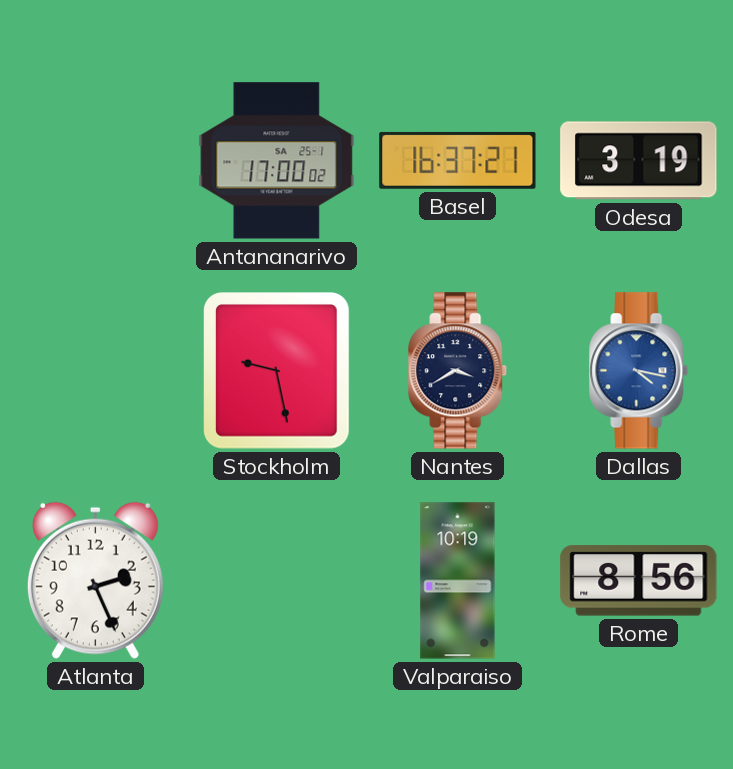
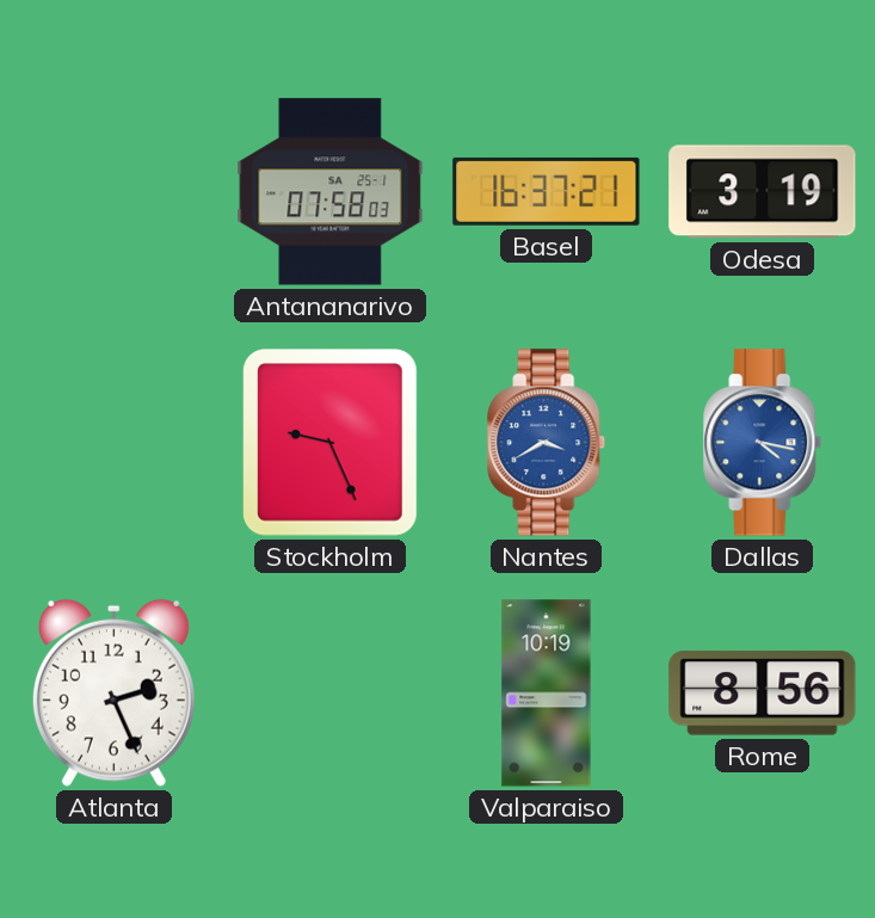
Antananarivo: 17:00 -> 07:58 (331, 192)
Stockholm: 9:28 -> 9:26 (331, 443)
Nantes dial: navy -> blue (547, 443)
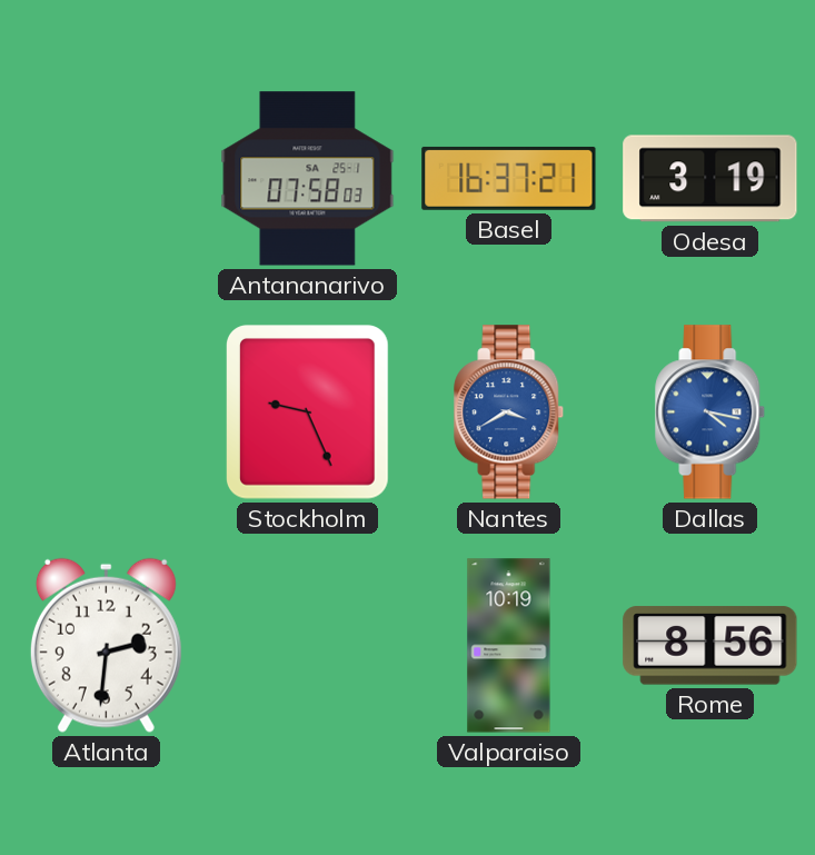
Atlanta: 2:26 -> 2:31 (106, 645)
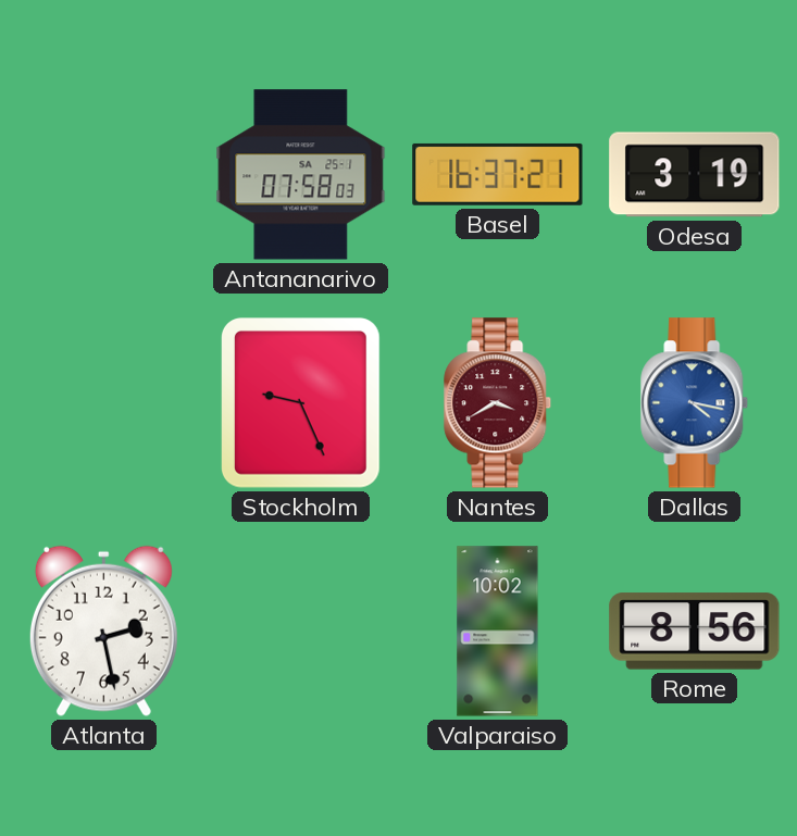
Nantes dial: blue -> burgundy (498, 403)
Atlanta: 2:31 -> 2:28 (103, 631)
Valparaiso: 10:19 -> 10:02 (498, 632)
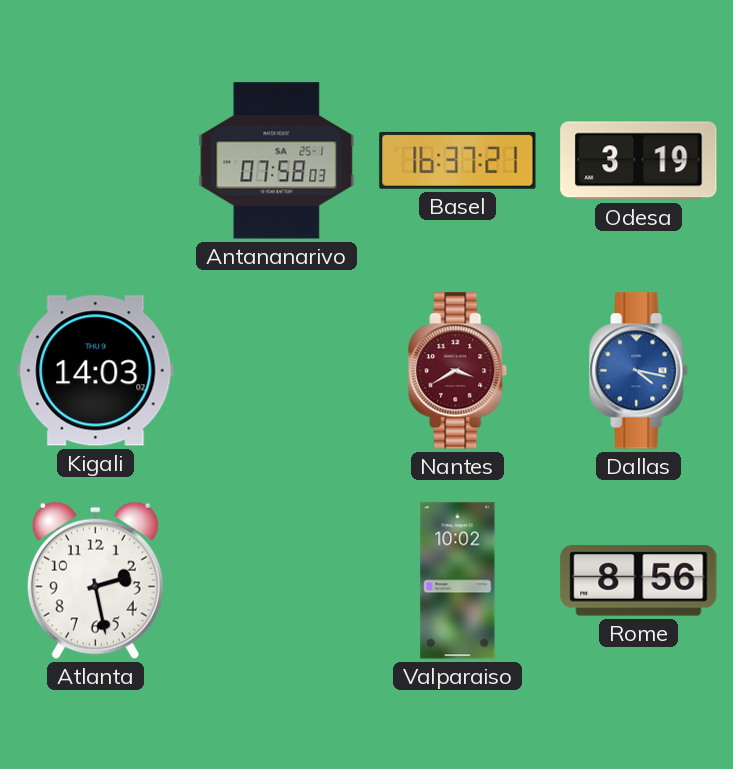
Kigali: none -> 14:03 (96, 371)
Stockholm: 9:26 -> none (301, 403)
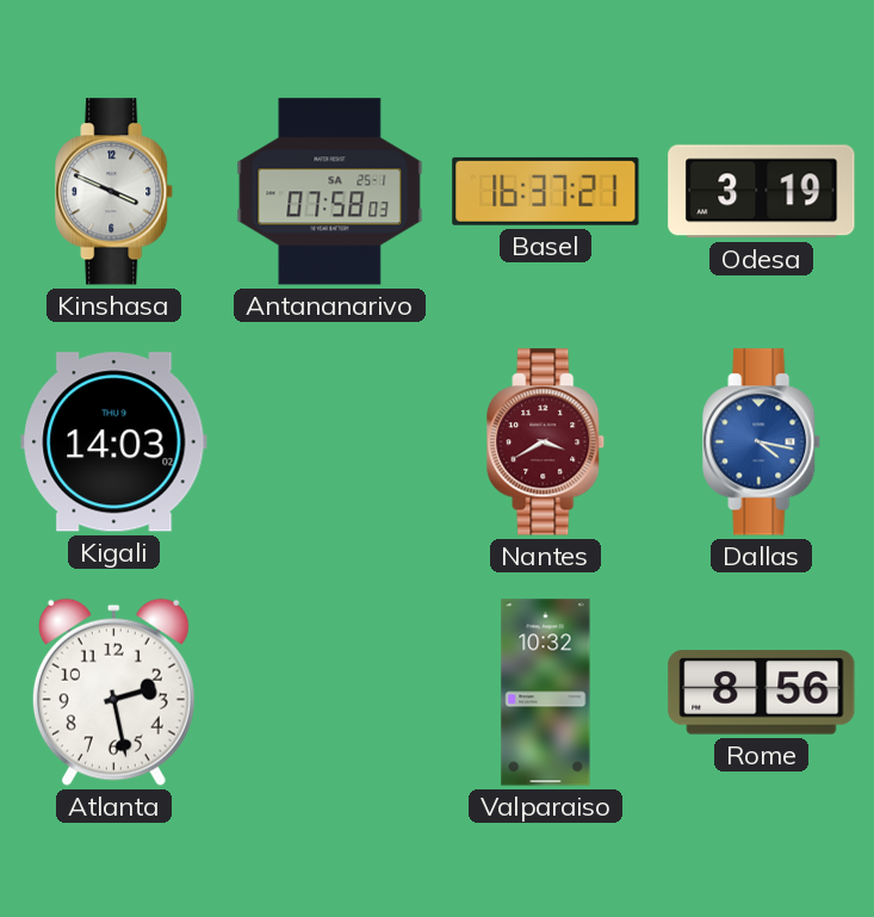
Kinshasa: none -> 3:49 (114, 192)
Valparaiso: 10:02 -> 10:32 (546, 693)
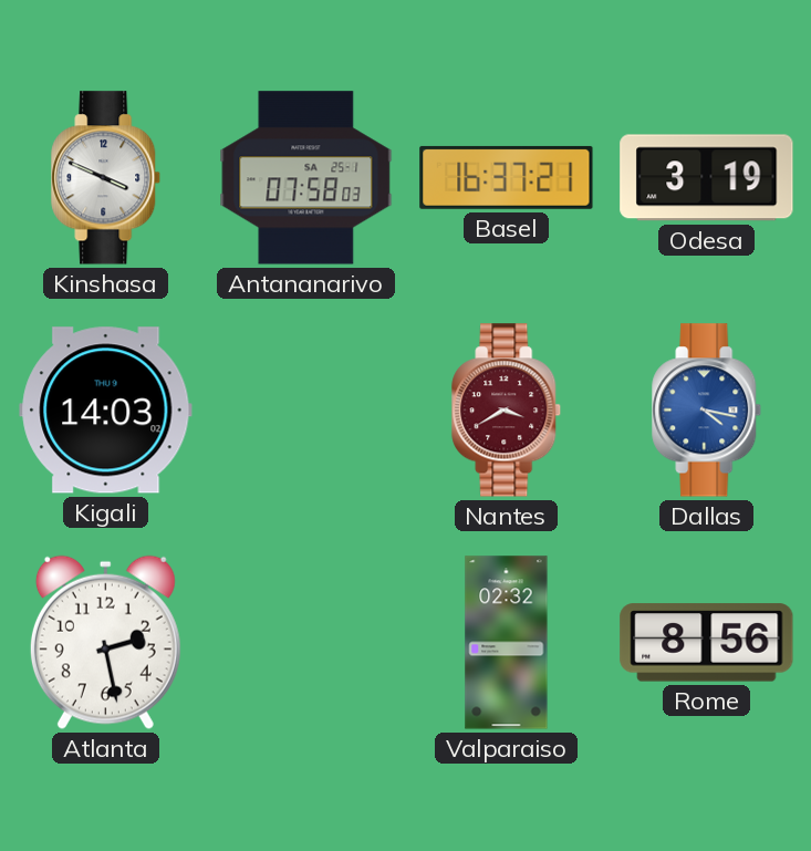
Valparaiso: 10:32 -> 02:32 (507, 643)
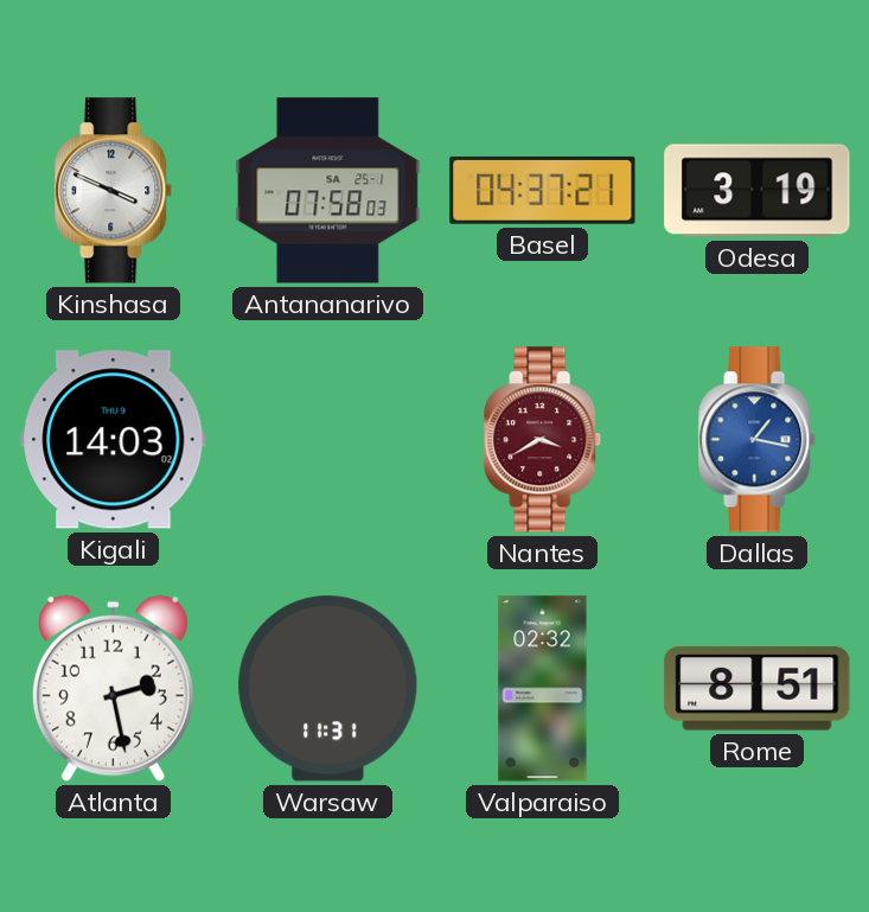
Basel: 16:37 -> 04:37 (543, 190)
Dallas: 4:17 -> 1:17 (758, 440)
Warsaw: none -> 11:31 (328, 689)
Rome: 8:56 -> 8:51 (758, 689)
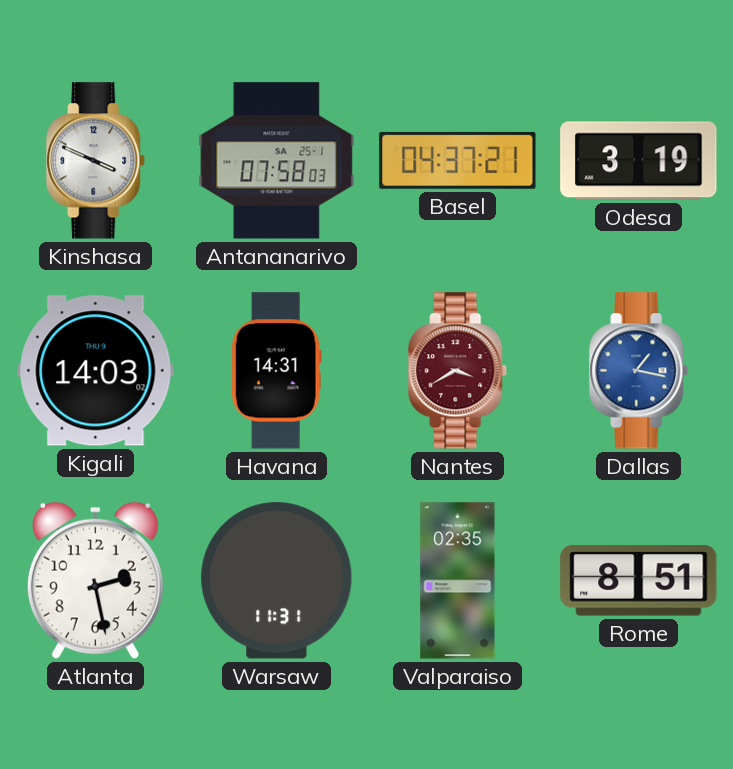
Havana: none -> 14:31 (276, 371)
Valparaiso: 02:32 -> 02:35 (458, 581)
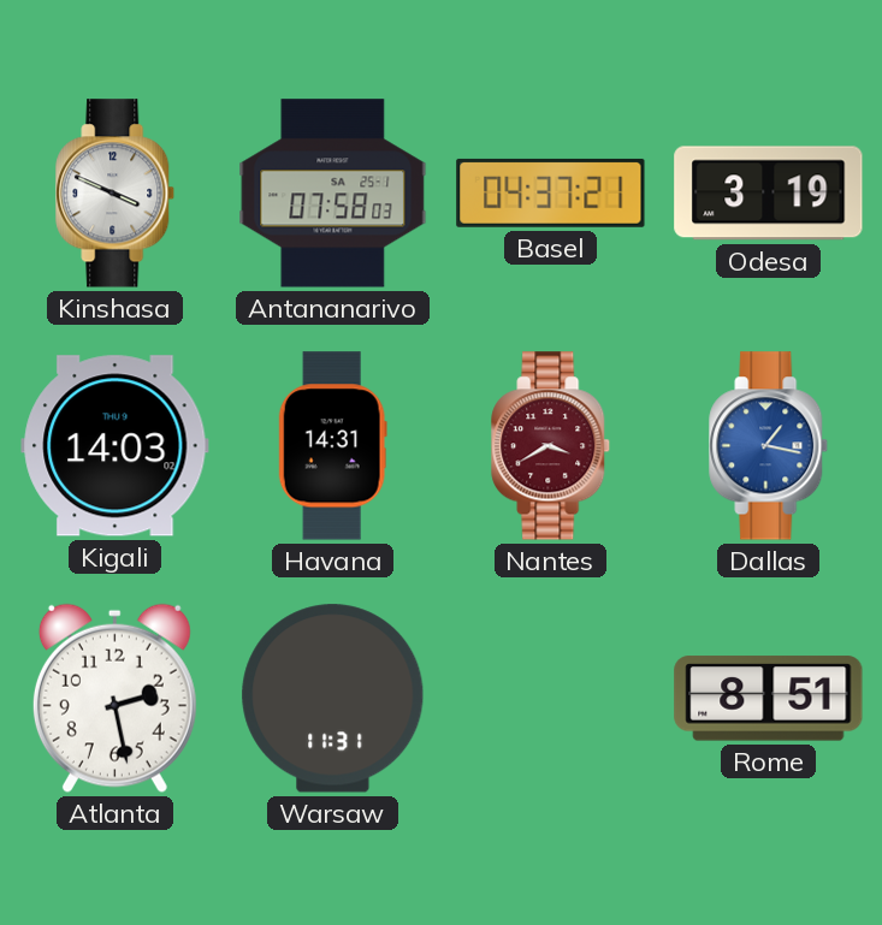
Valparaiso: 02:35 -> none (458, 581)
